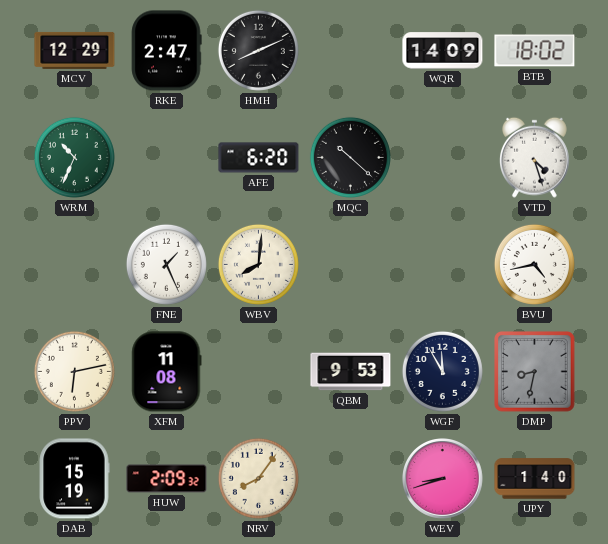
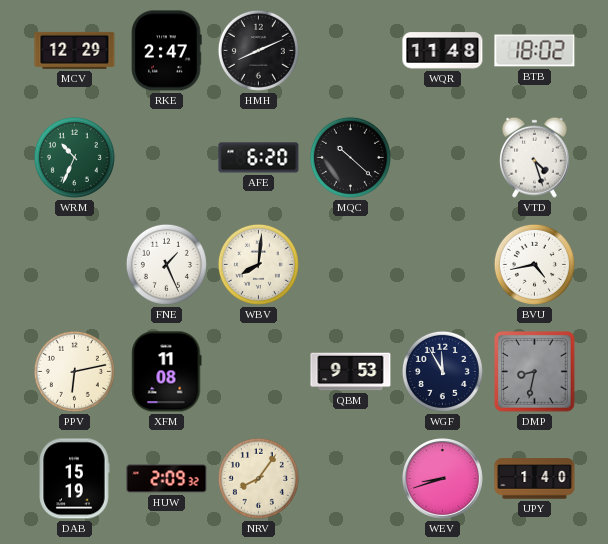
WQR: 14:09 -> 11:48 (443, 51)
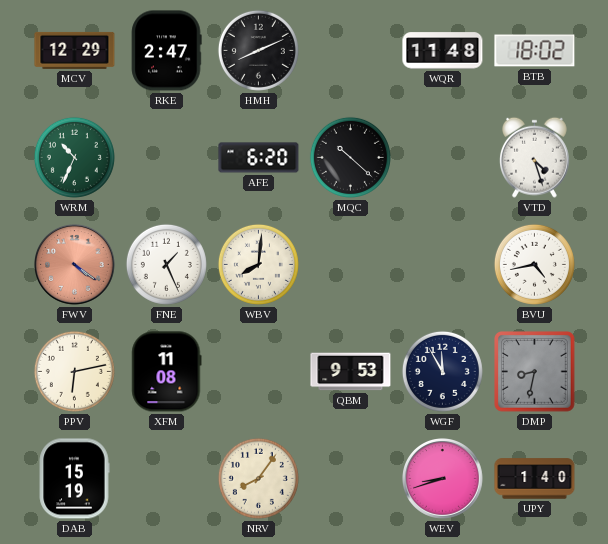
FWV: none -> 4:21 (75, 265)
HUW: 2:09 -> none (167, 479)
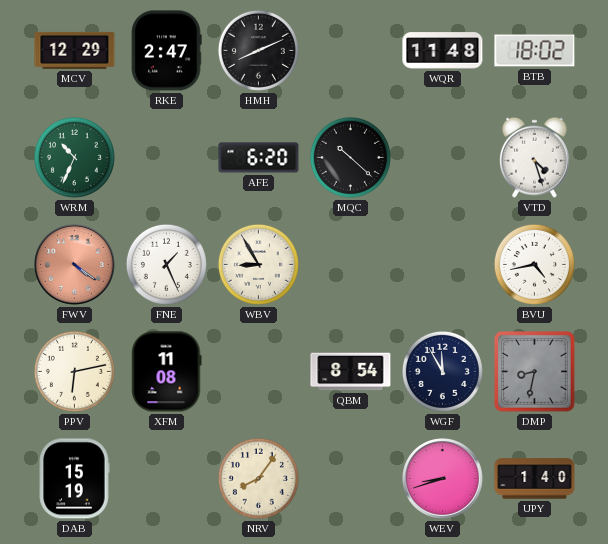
WBV: 8:01 -> 8:55 (258, 264)
QBM: 9:53 -> 8:54 (351, 372)
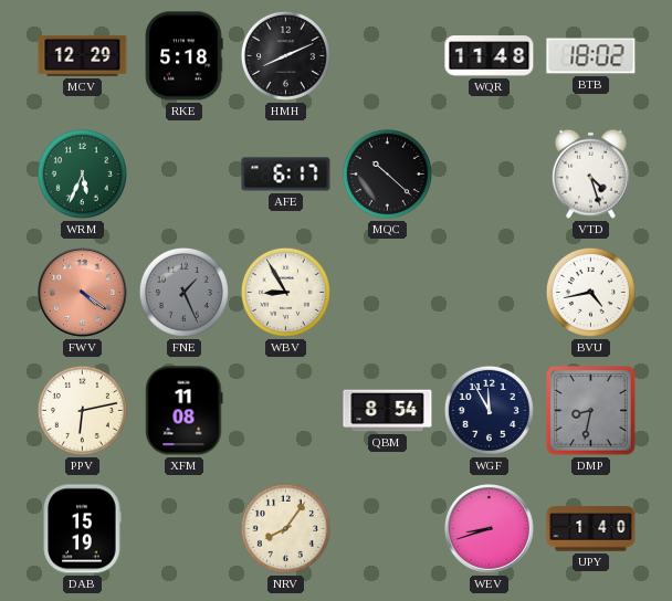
RKE: 2:47 -> 5:18 (183, 56)
WRM: 10:34 -> 5:34 (82, 173)
AFE: 6:20 -> 6:17 (286, 175)
FNE dial: white -> grey (183, 292)
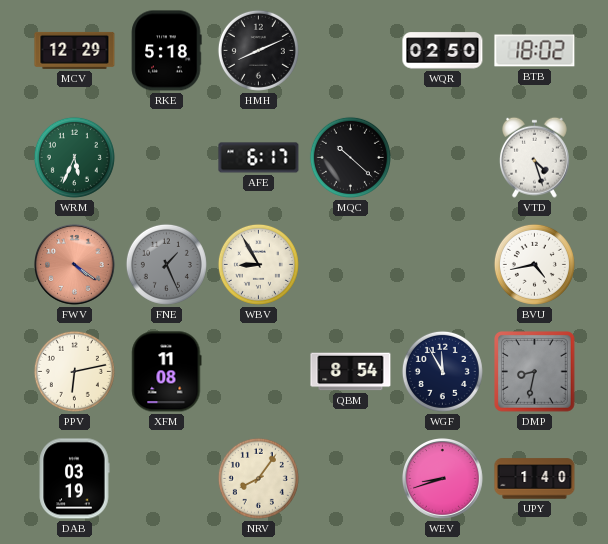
WQR: 11:48 -> 02:50 (443, 51)
DAB: 15:19 -> 03:19 (74, 479)
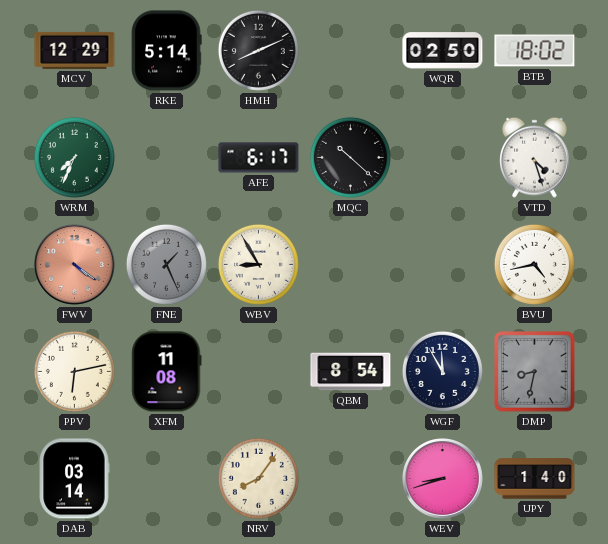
RKE: 5:18 -> 5:14 (166, 51)
WRM: 5:34 -> 7:34 (74, 157)
DAB: 03:19 -> 03:14 (74, 479)
